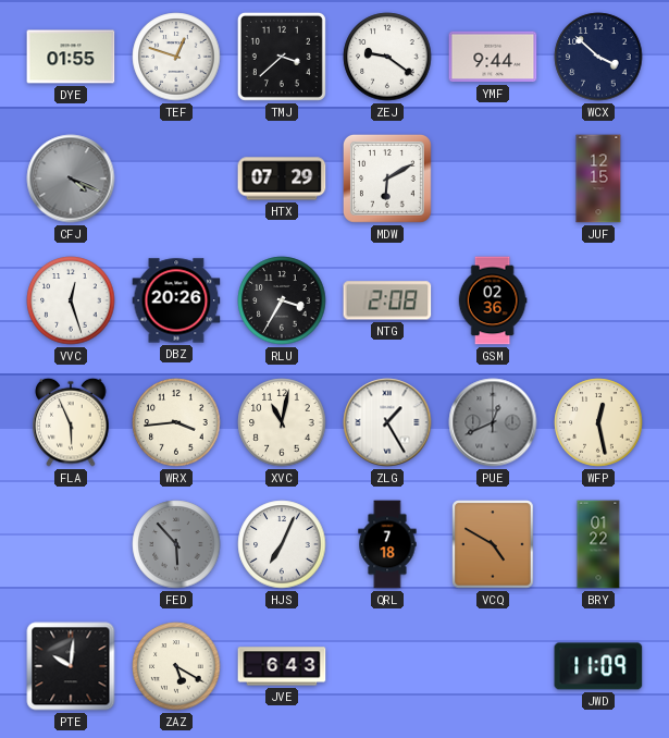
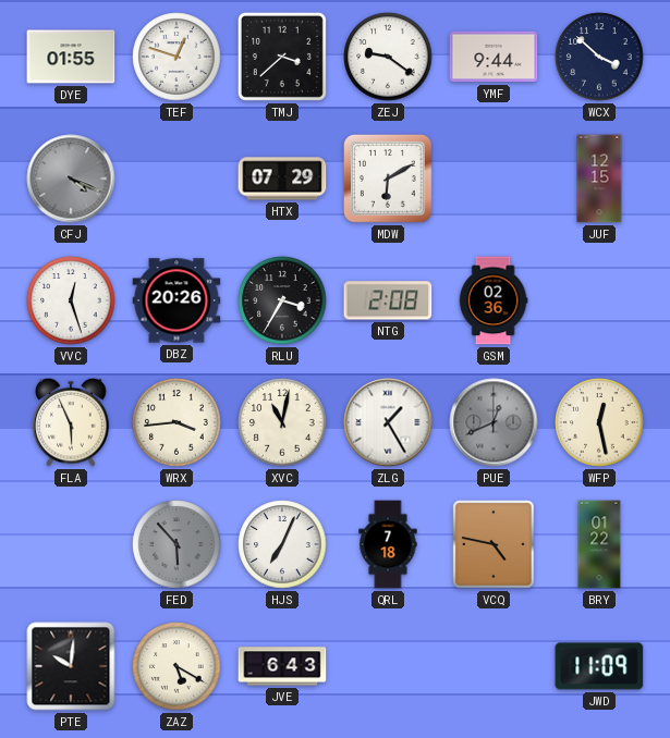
VCQ: 4:50 -> 4:47 (494, 544)
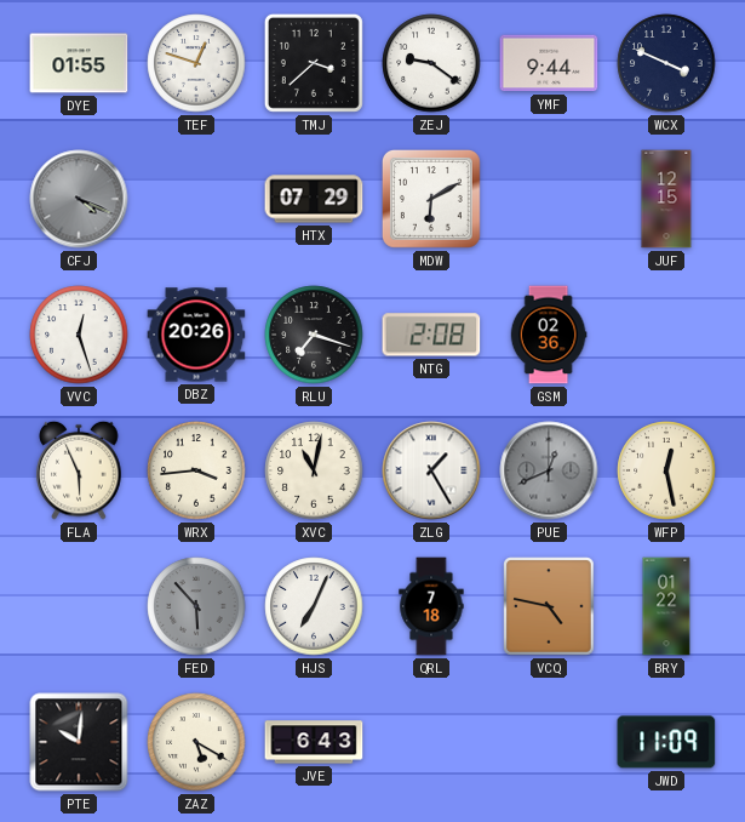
WCX: 3:52 -> 3:49 (666, 63)
RLU: 3:35 -> 7:18 (314, 335)
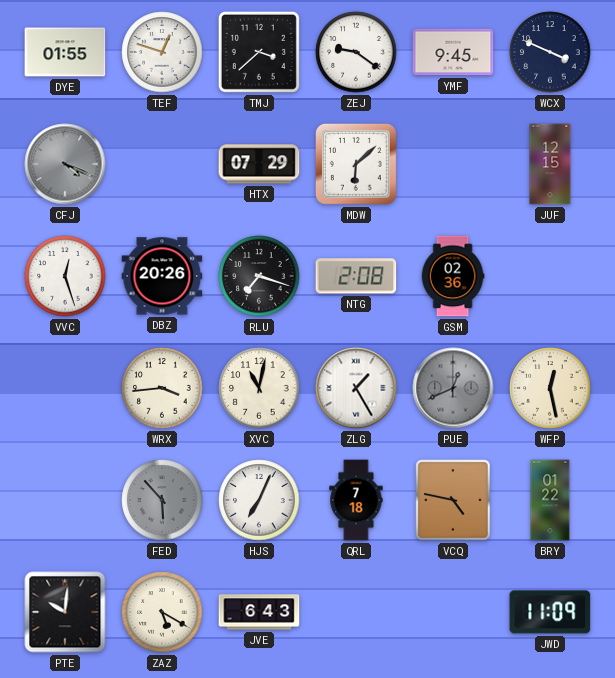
YMF: 9:44 -> 9:45 (453, 52)
MDW: 6:10 -> 6:08 (357, 165)
FLA: 5:56 -> none (79, 470)
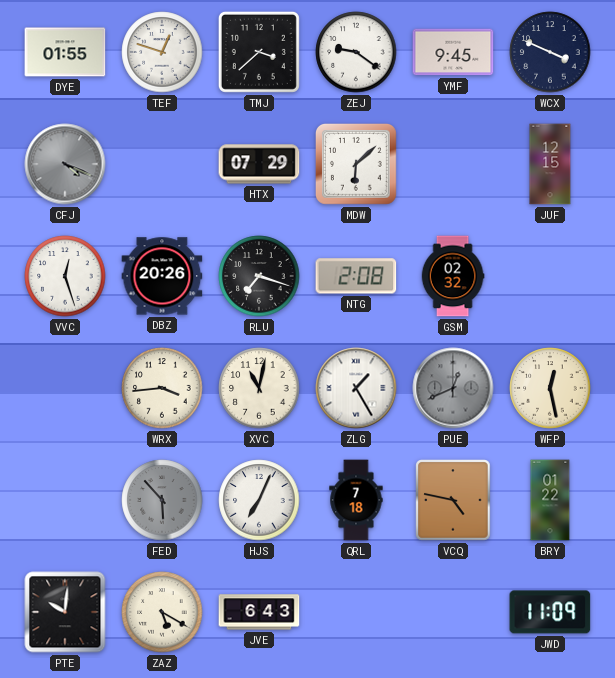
GSM: 02:36 -> 02:32 (453, 276)
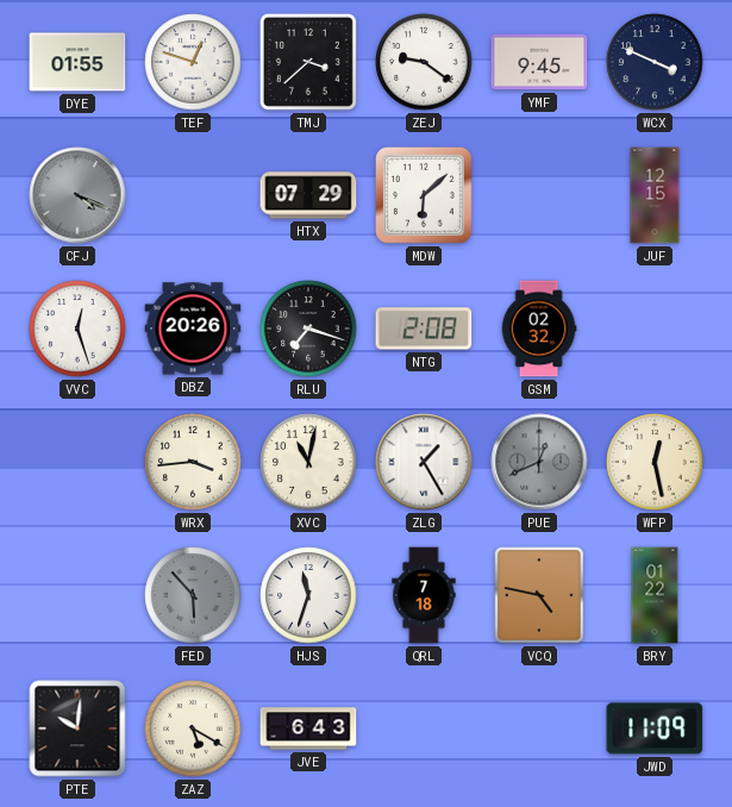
HJS: 7:04 -> 11:33 (308, 595)
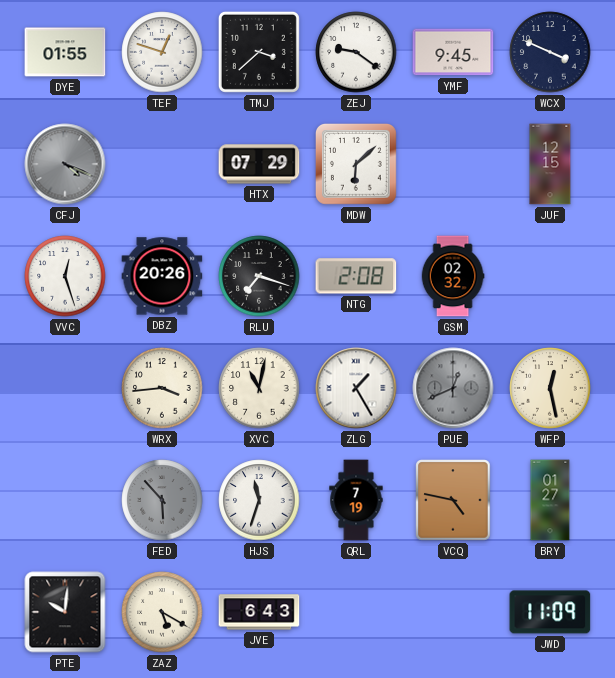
QRL: 7:18 -> 7:19 (356, 500)
BRY: 01:22 -> 01:27 (550, 500)
